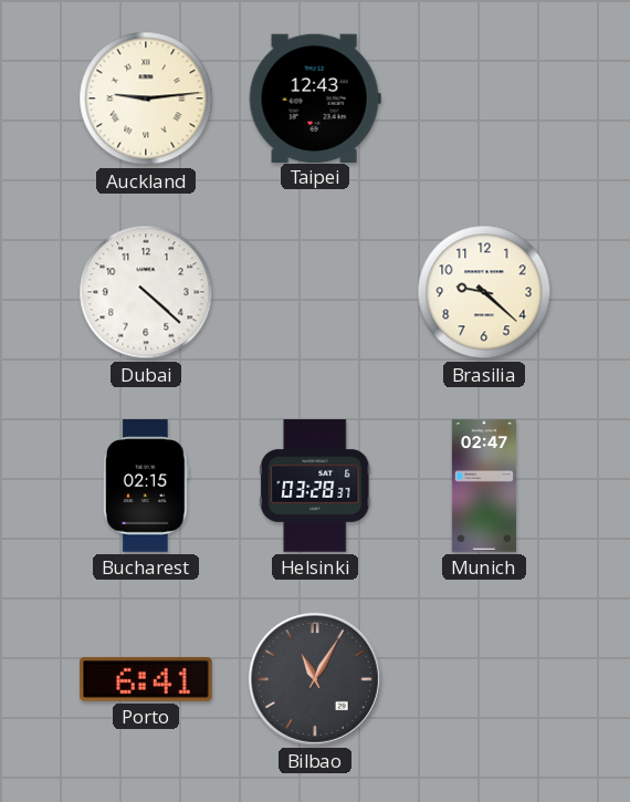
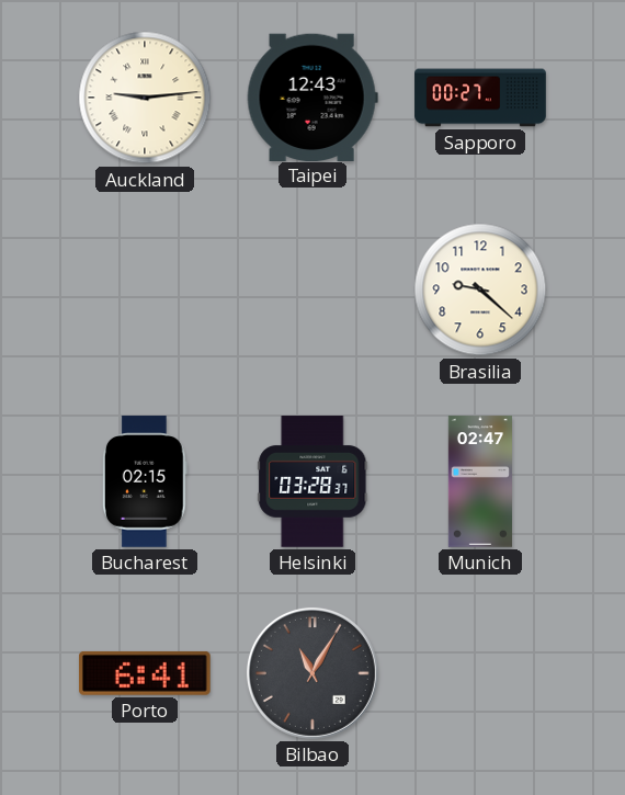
Sapporo: none -> 00:27 (480, 98)
Dubai: 4:22 -> none (146, 292)
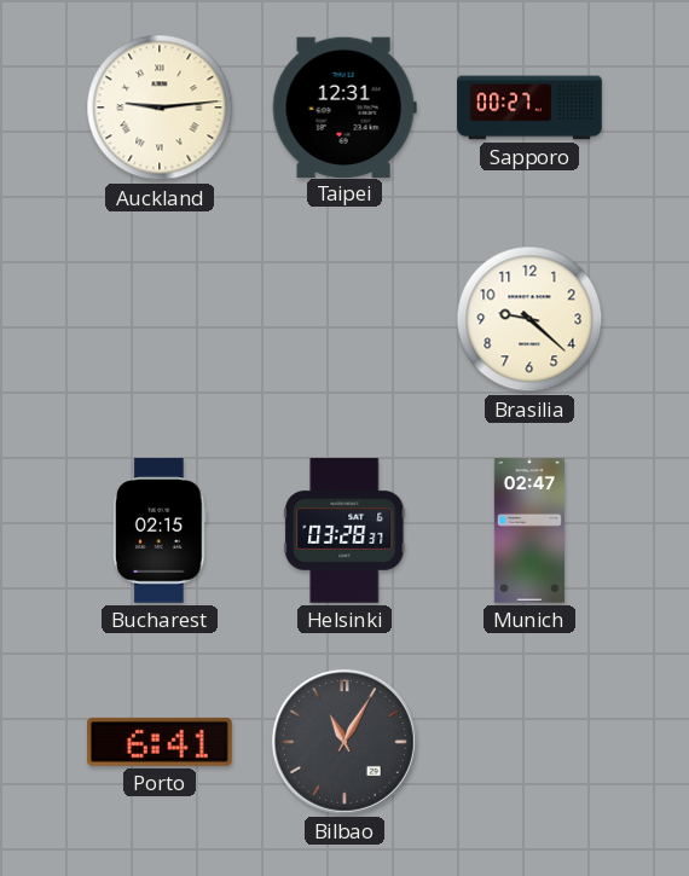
Taipei: 12:43 -> 12:31 (344, 106)
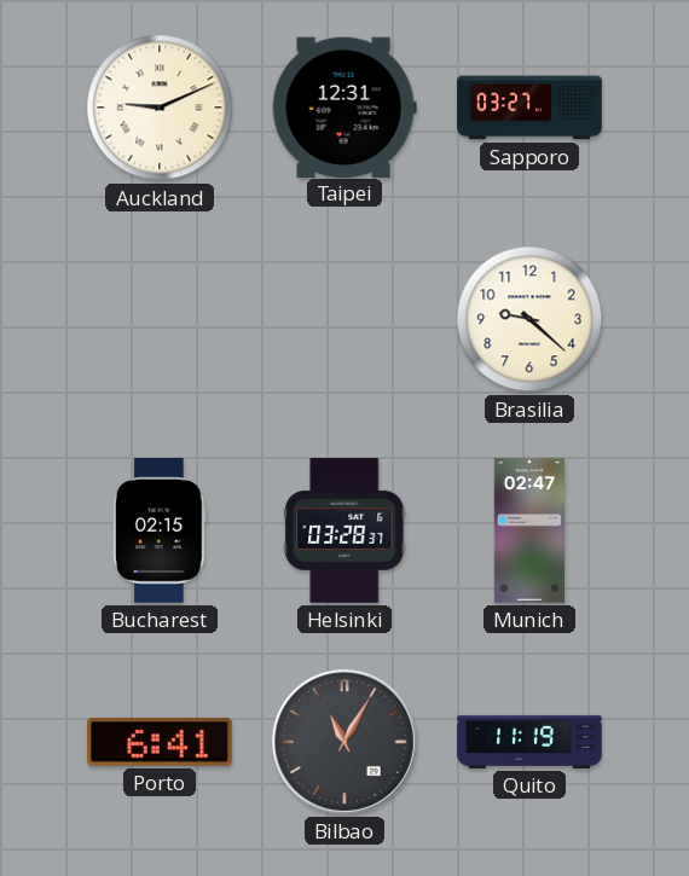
Auckland: 9:14 -> 9:11 (160, 108)
Sapporo: 00:27 -> 03:27 (529, 108)
Quito: none -> 11:19 (529, 742)
